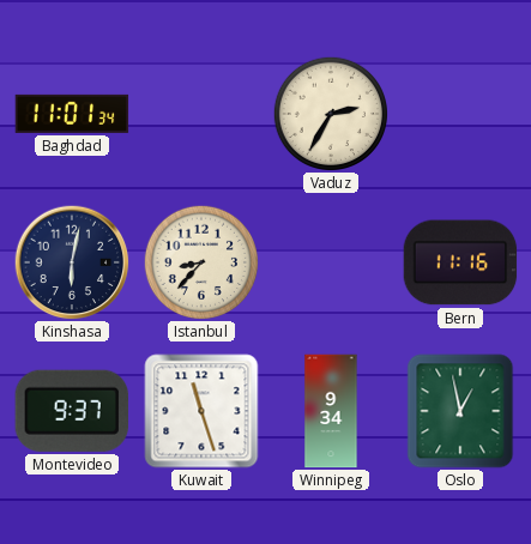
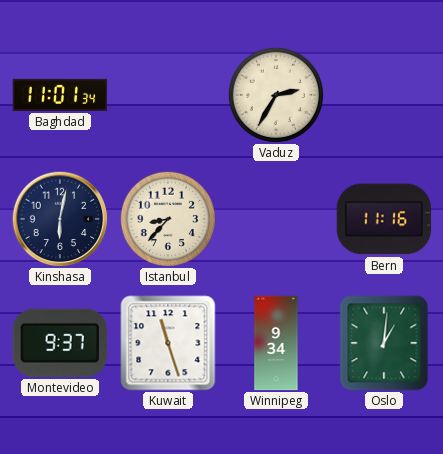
Oslo: 12:58 -> 1:01 (384, 343)
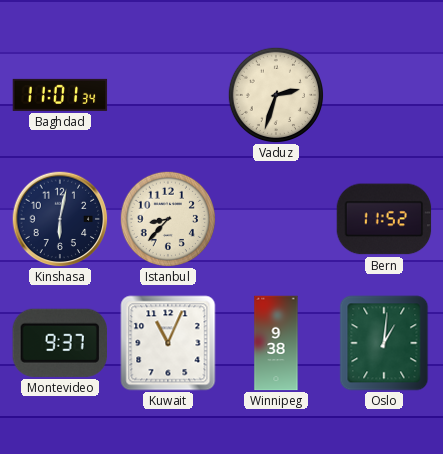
Vaduz: 2:35 -> 2:33 (275, 94)
Bern: 11:16 -> 11:52 (384, 219)
Kuwait: 11:27 -> 11:04 (168, 343)
Winnipeg: 9:34 -> 9:38 (276, 343)
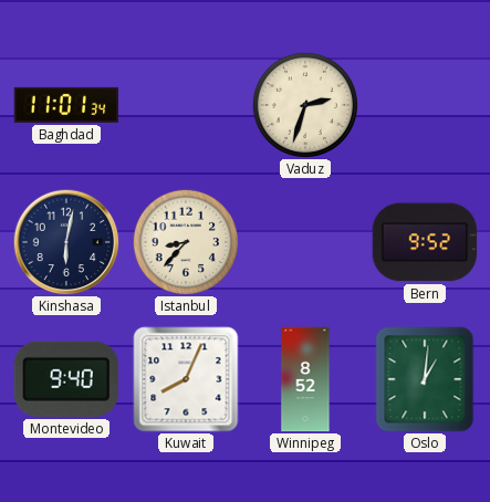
Bern: 11:52 -> 9:52 (425, 242)
Montevideo: 9:37 -> 9:40 (66, 379)
Kuwait: 11:04 -> 8:04 (186, 379)
Winnipeg: 9:38 -> 8:52 (305, 379)
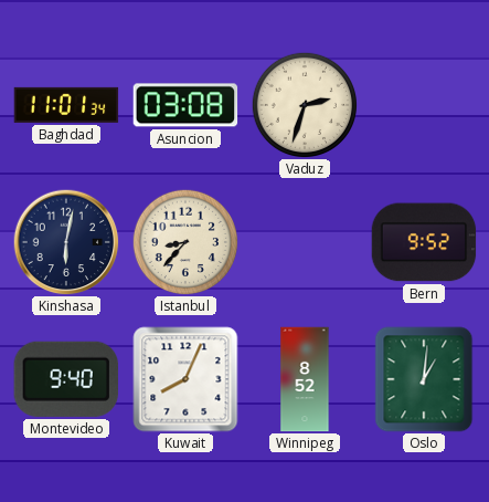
Asuncion: none -> 03:08 (185, 105)
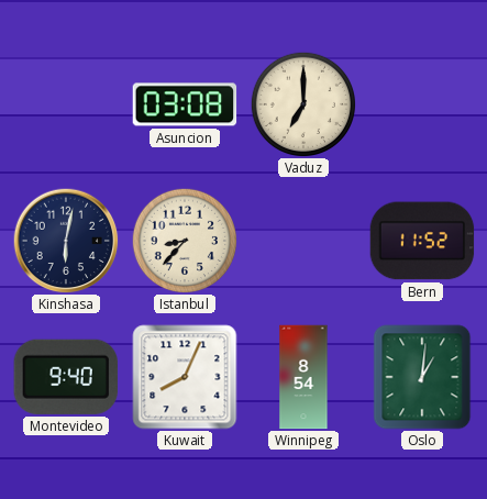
Baghdad: 11:01 -> none (66, 105)
Vaduz: 2:33 -> 7:00 (302, 103)
Bern: 9:52 -> 11:52 (422, 241)
Winnipeg: 8:52 -> 8:54 (303, 377)
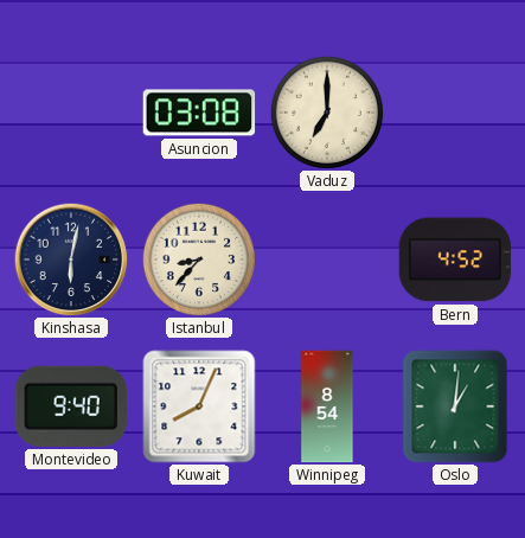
Bern: 11:52 -> 4:52 (455, 260)
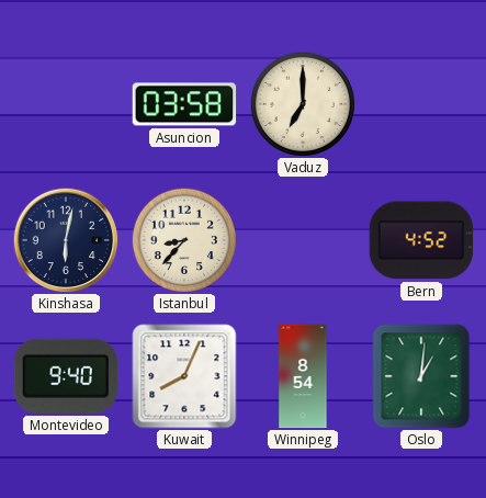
Asuncion: 03:08 -> 03:58 (184, 104)
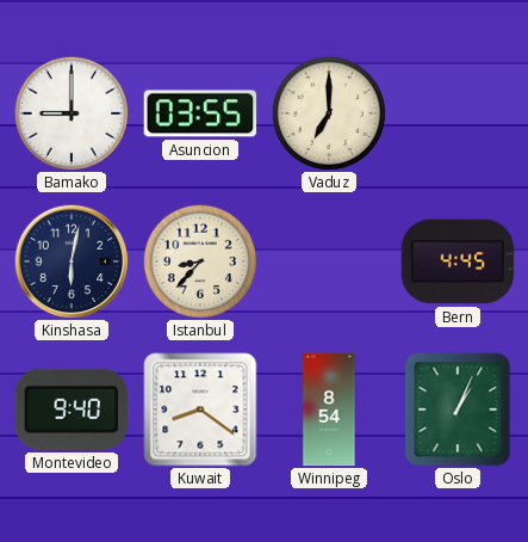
Bamako: none -> 9:00 (70, 112)
Asuncion: 03:58 -> 03:55 (200, 113)
Bern: 4:52 -> 4:45 (458, 261)
Kuwait: 8:04 -> 8:21 (200, 409)
Oslo: 1:01 -> 1:04 (458, 409)
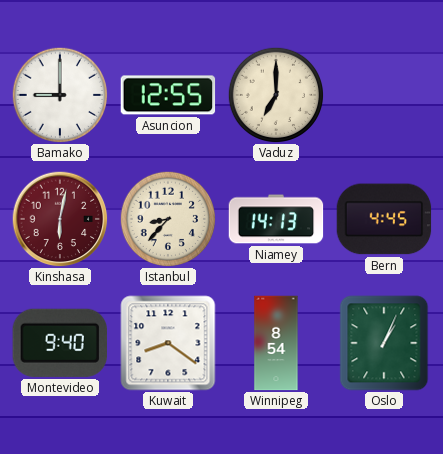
Asuncion: 03:55 -> 12:55 (168, 95)
Kinshasa dial: navy -> burgundy (60, 219)
Niamey: none -> 14:13 (276, 219)
